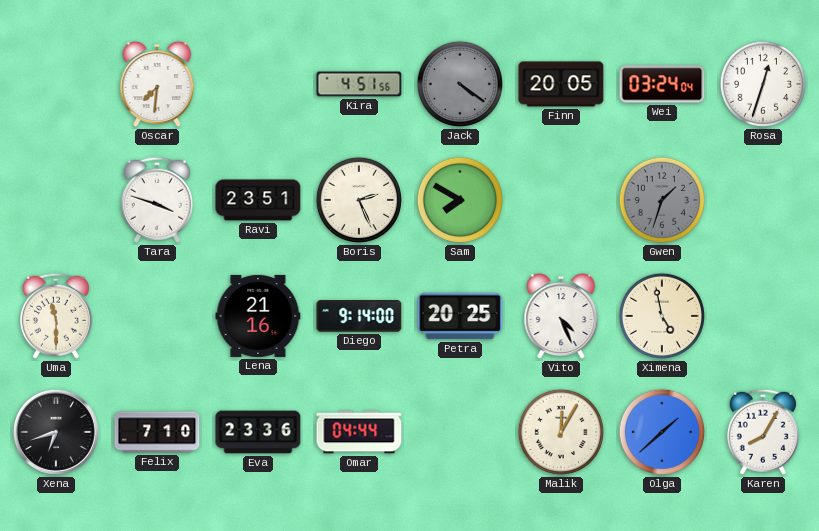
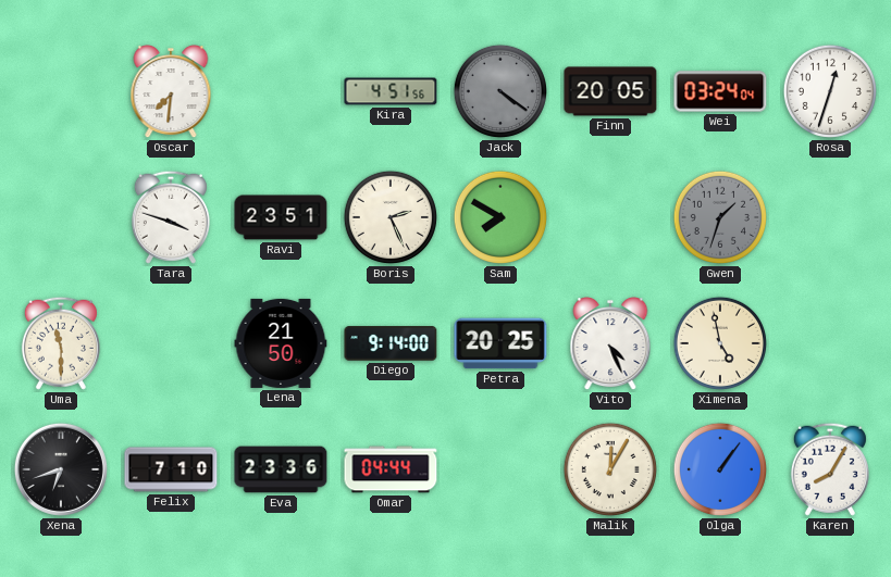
Lena: 21:16 -> 21:50 (281, 343)
Olga: 1:38 -> 1:06 (720, 469)
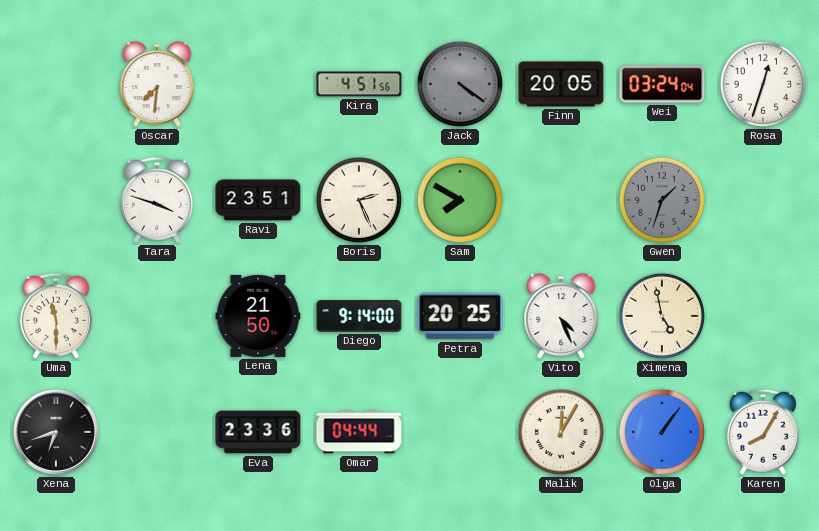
Felix: 7:10 -> none (171, 469)
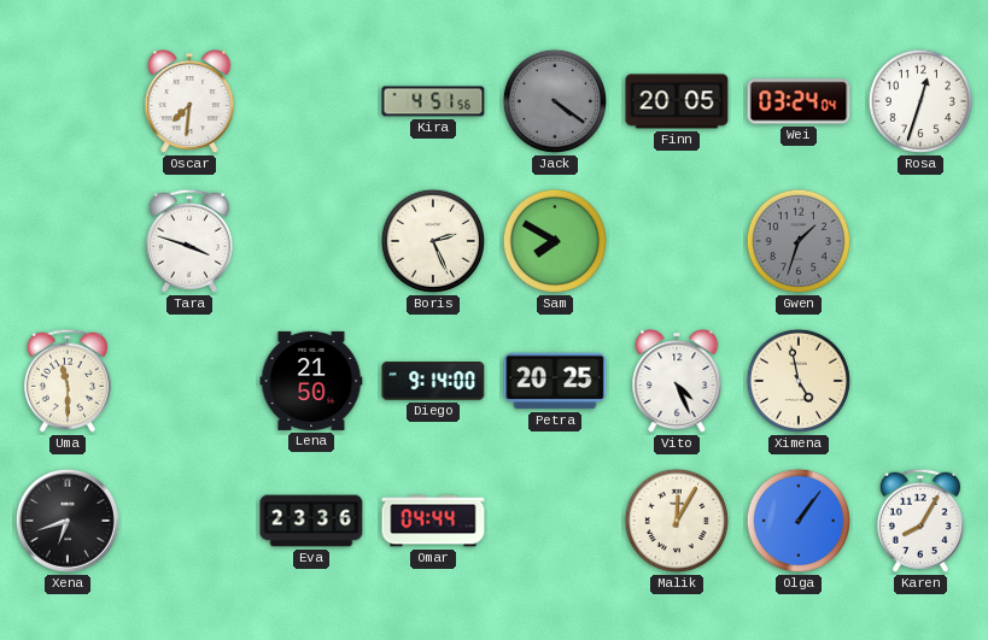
Ravi: 23:51 -> none (258, 200)
